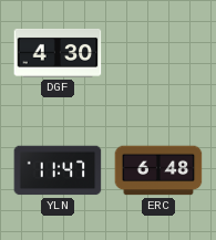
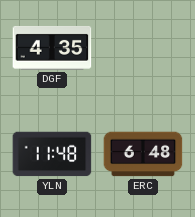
DGF: 4:30 -> 4:35 (52, 48)
YLN: 11:47 -> 11:48 (52, 154)
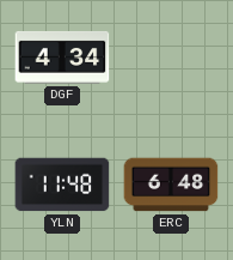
DGF: 4:35 -> 4:34 (62, 58)
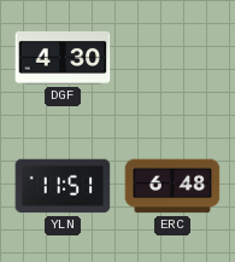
DGF: 4:34 -> 4:30 (63, 58)
YLN: 11:48 -> 11:51 (63, 186)
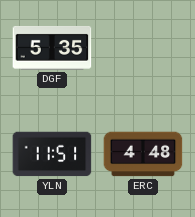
DGF: 4:30 -> 5:35 (52, 48)
ERC: 6:48 -> 4:48 (143, 154)
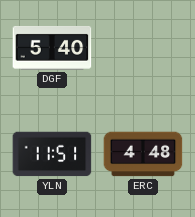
DGF: 5:35 -> 5:40 (52, 48)
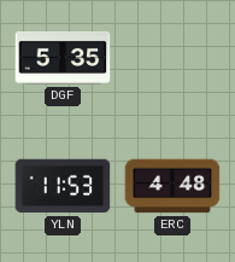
DGF: 5:40 -> 5:35 (63, 58)
YLN: 11:51 -> 11:53 (63, 186)
